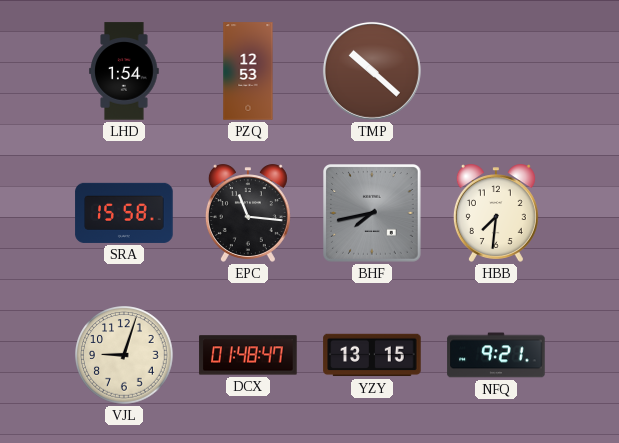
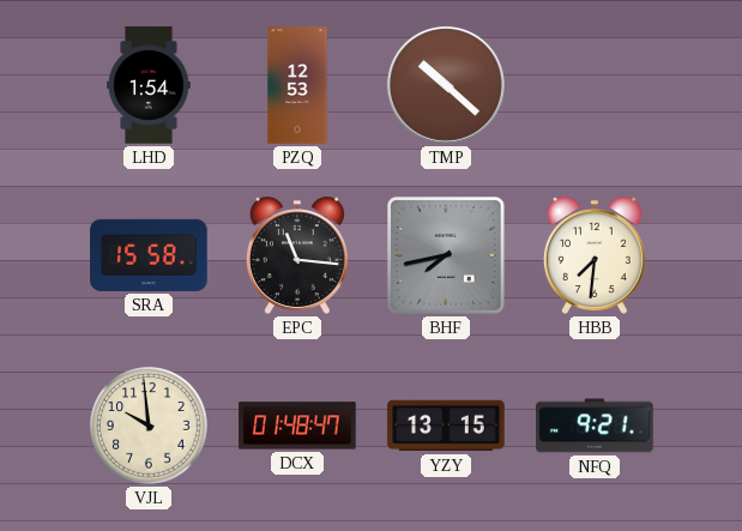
VJL: 9:03 -> 9:59 (149, 426)
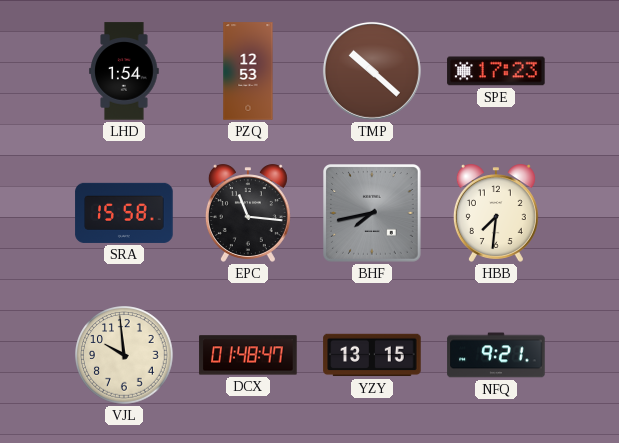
SPE: none -> 17:23 (496, 71)
